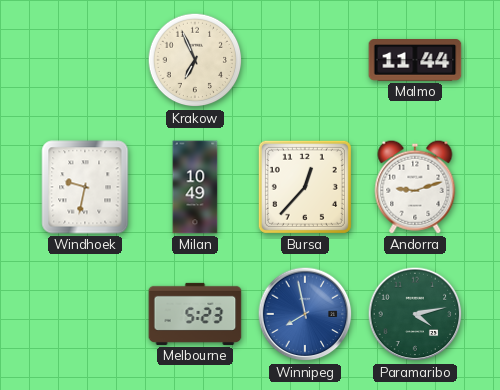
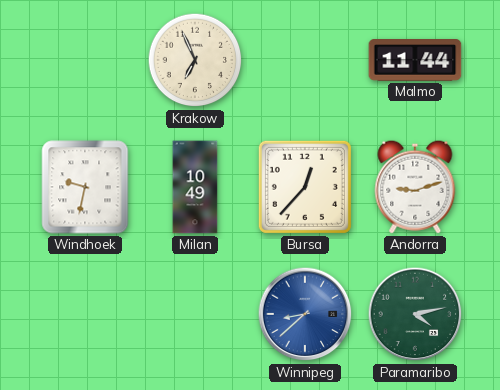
Melbourne: 5:23 -> none (195, 314)
Winnipeg: 7:58 -> 8:38 (305, 314)
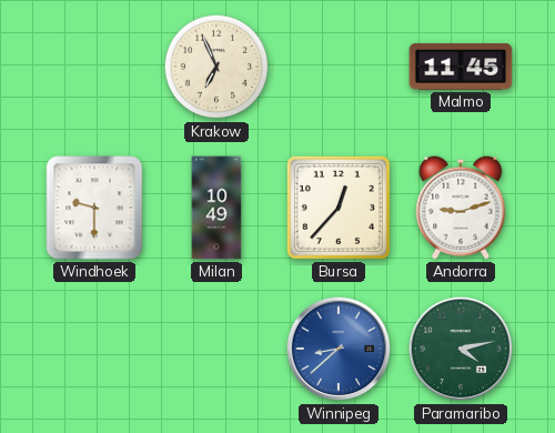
Malmo: 11:44 -> 11:45 (461, 68)
Windhoek: 9:32 -> 9:30 (94, 208)
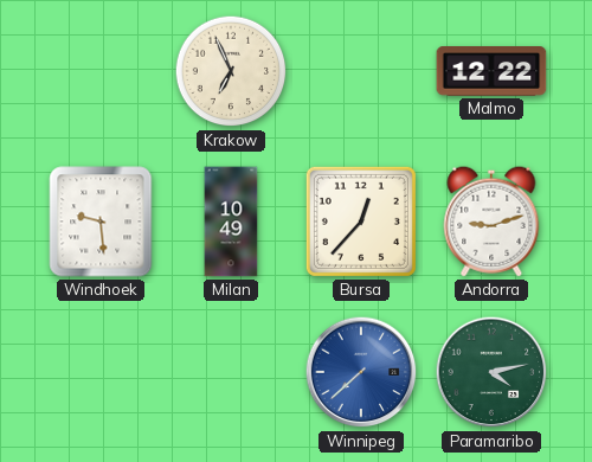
Malmo: 11:45 -> 12:22 (491, 72)
Windhoek: 9:30 -> 9:29 (101, 222)
Winnipeg: 8:38 -> 7:38 (361, 372)
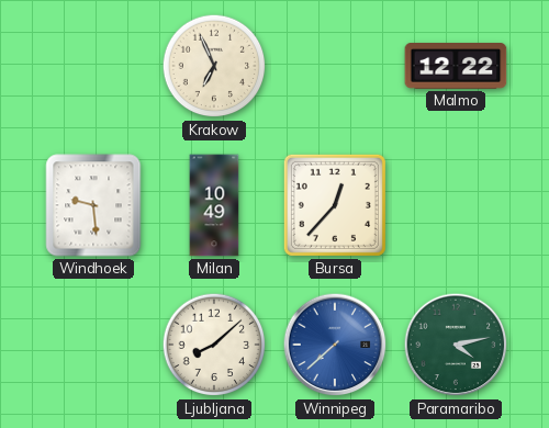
Andorra: 9:12 -> none (491, 222)
Ljubljana: none -> 8:08 (214, 345)
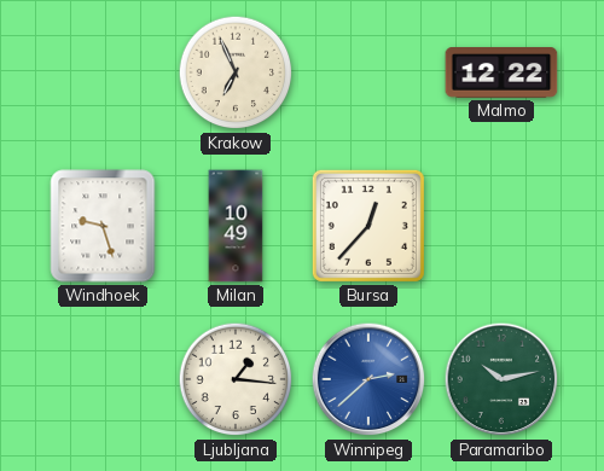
Windhoek: 9:29 -> 9:27 (103, 226)
Ljubljana: 8:08 -> 1:16 (236, 379)
Winnipeg: 7:38 -> 2:38 (368, 379)
Paramaribo: 4:13 -> 10:13 (501, 379)
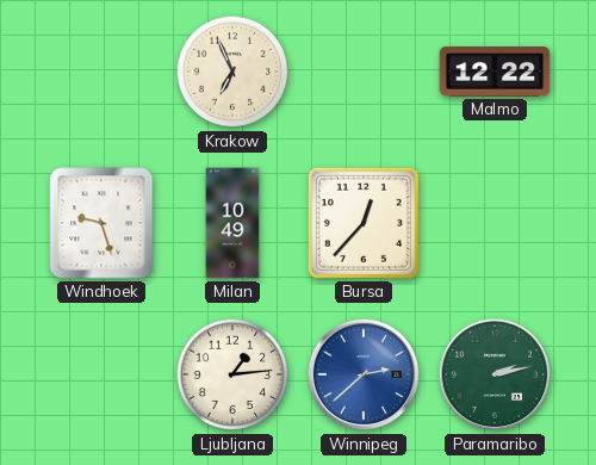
Ljubljana: 1:16 -> 1:14 (232, 374)
Paramaribo: 10:13 -> 2:13 (495, 374)
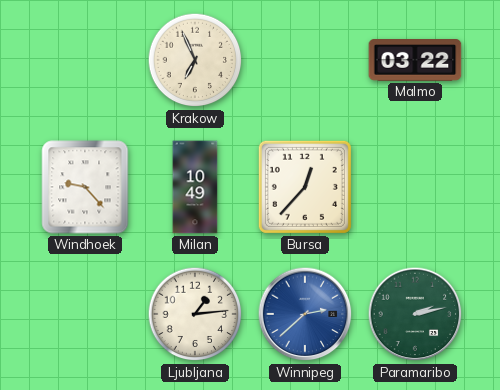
Malmo: 12:22 -> 03:22 (415, 61)
Windhoek: 9:27 -> 9:23 (85, 187)
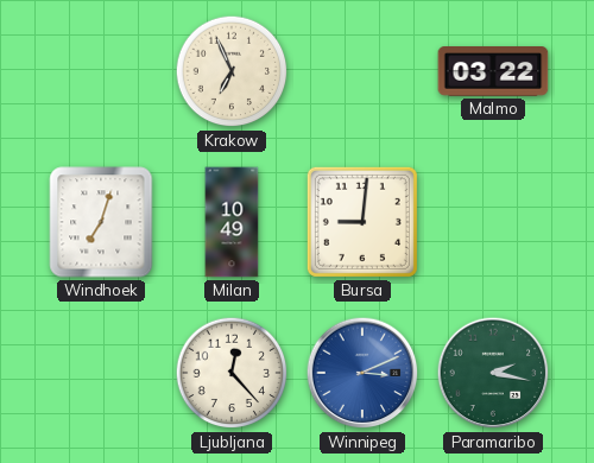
Windhoek: 9:23 -> 7:03 (101, 222)
Bursa: 12:37 -> 9:01 (362, 222)
Ljubljana: 1:14 -> 12:23 (232, 373)
Winnipeg: 2:38 -> 3:11 (362, 373)
Paramaribo: 2:13 -> 2:17 (493, 373)
